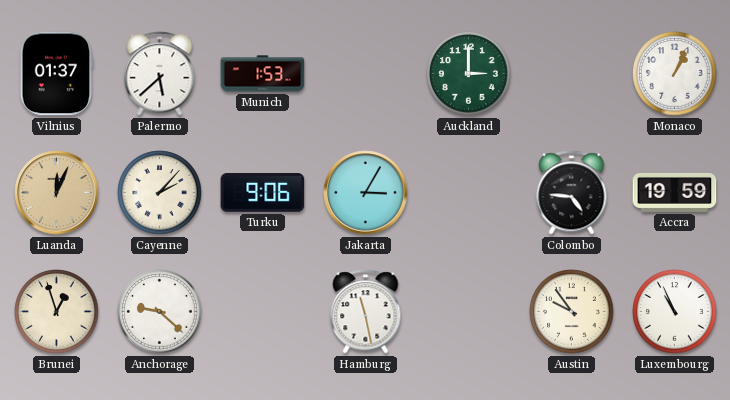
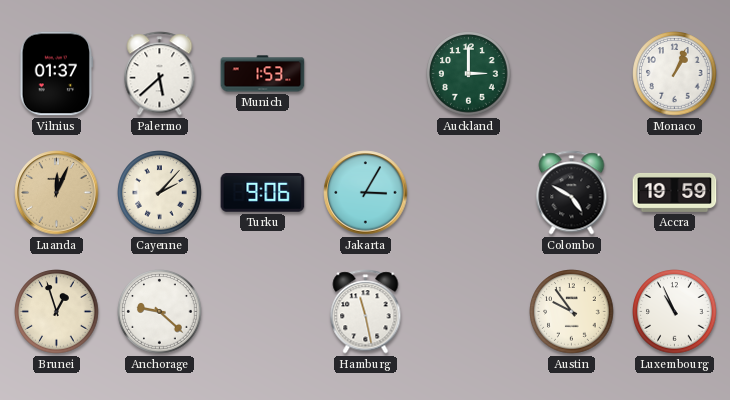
Colombo: 4:46 -> 4:50 (572, 193)
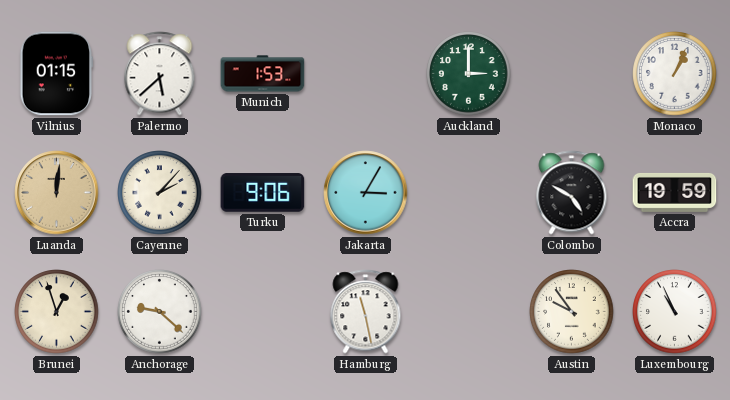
Vilnius: 01:37 -> 01:15 (57, 74)
Luanda: 12:04 -> 12:01 (57, 193)
